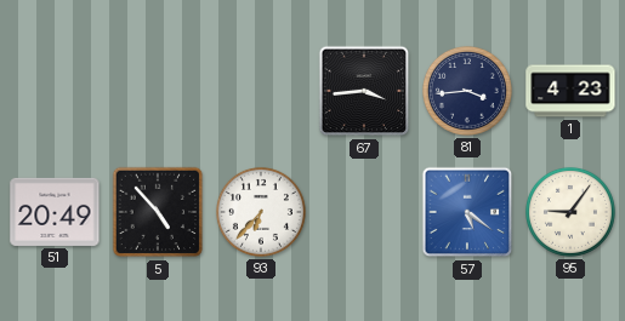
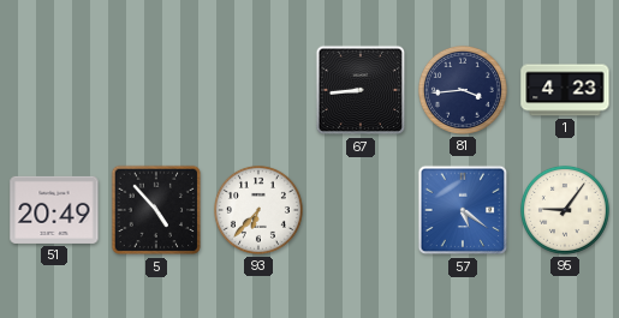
67: 3:44 -> 8:44 (361, 90)
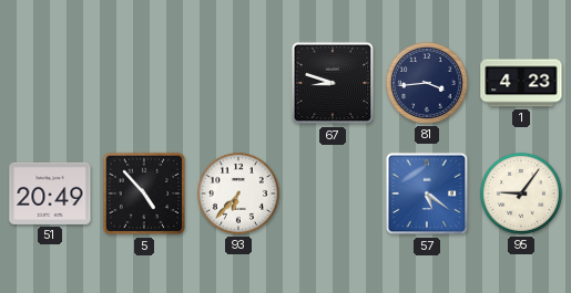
67: 8:44 -> 8:48 (333, 83)
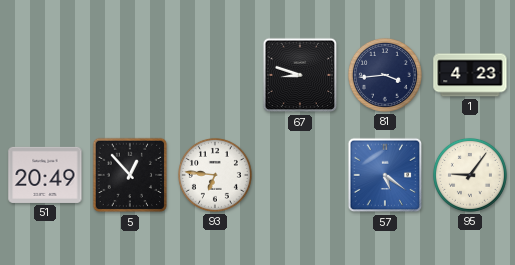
5: 4:53 -> 12:53 (130, 175)
93: 6:37 -> 6:46 (215, 175)
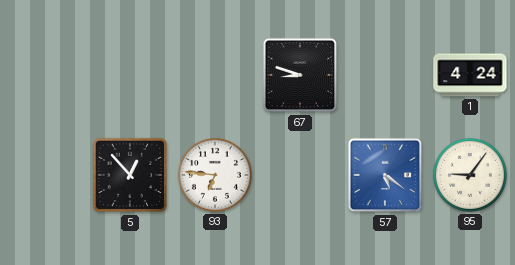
81: 3:44 -> none (385, 75)
1: 4:23 -> 4:24 (470, 75)
51: 20:49 -> none (45, 175)
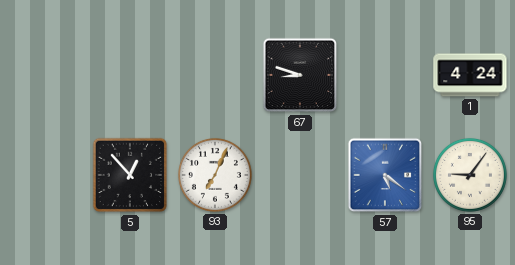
93: 6:46 -> 7:04 (215, 175)
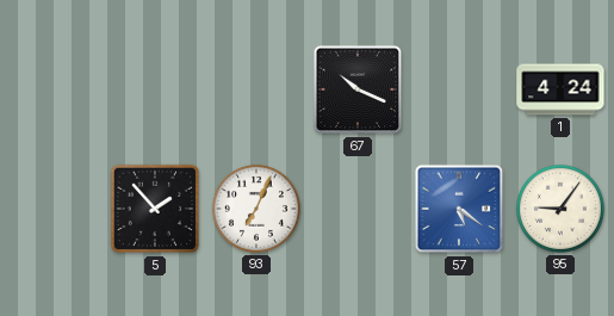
67: 8:48 -> 10:19 (358, 89)
5: 12:53 -> 1:53 (155, 209)
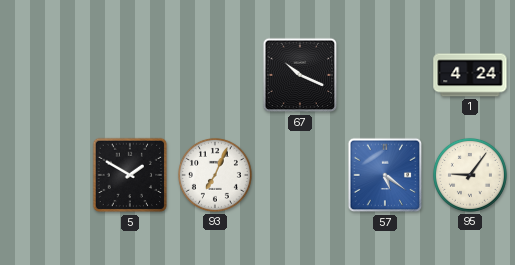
5: 1:53 -> 1:50 (130, 175)
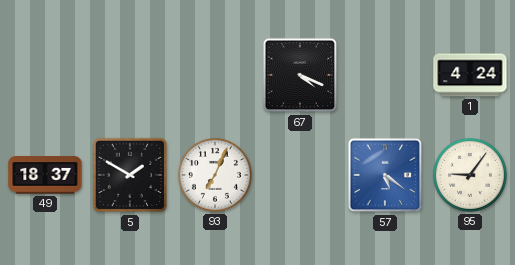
67: 10:19 -> 4:19 (300, 75)
49: none -> 18:37 (45, 175)
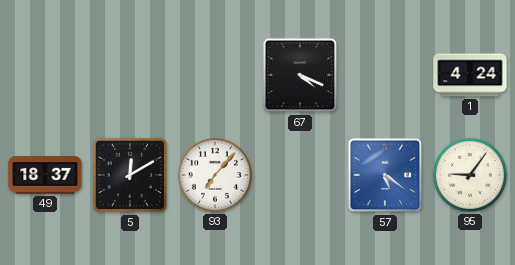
5: 1:50 -> 12:10 (130, 175)
93: 7:04 -> 7:07 (215, 175)
